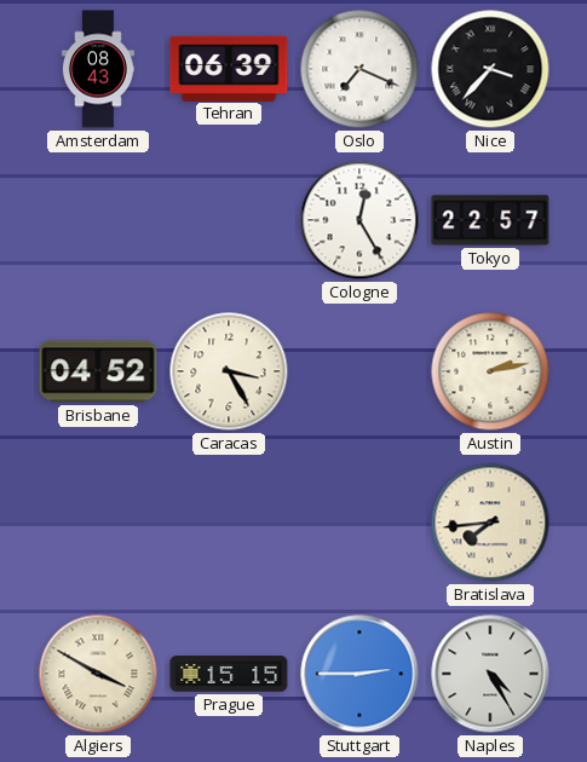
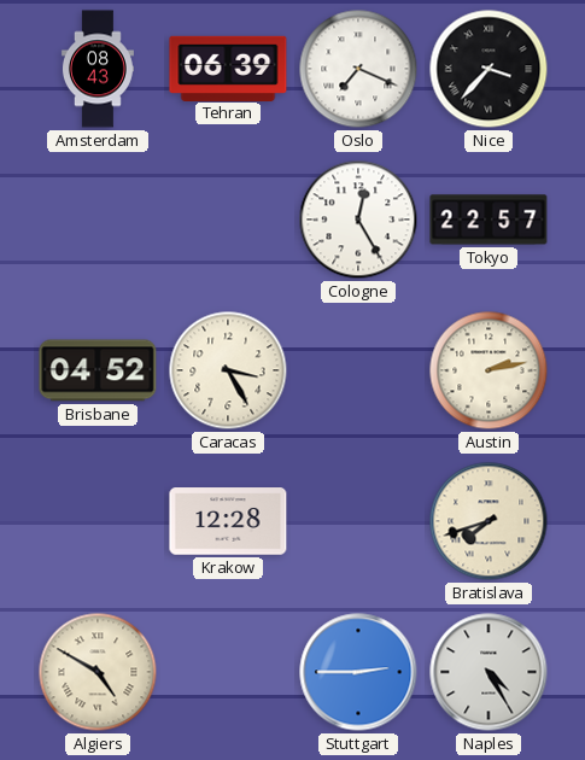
Krakow: none -> 12:28 (228, 521)
Bratislava: 7:44 -> 7:42 (489, 521)
Algiers: 3:50 -> 4:50 (98, 672)
Prague: 15:15 -> none (229, 674)
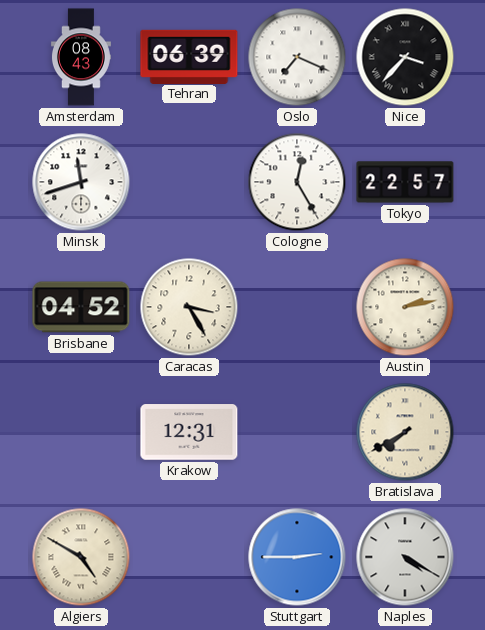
Minsk: none -> 11:42 (81, 182)
Krakow: 12:28 -> 12:31 (189, 432)
Bratislava: 7:42 -> 7:40 (405, 432)
Naples: 4:25 -> 4:20 (405, 557)
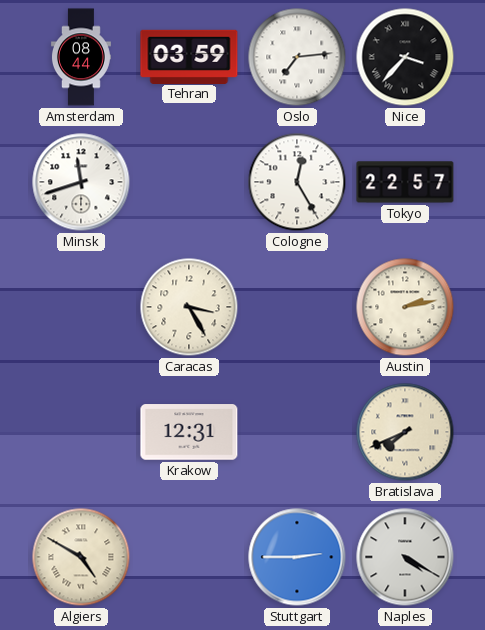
Amsterdam: 08:43 -> 08:44 (81, 57)
Tehran: 06:39 -> 03:59 (189, 56)
Oslo: 7:19 -> 7:14 (297, 57)
Brisbane: 04:52 -> none (81, 307)
Bratislava: 7:40 -> 7:41 (405, 432)
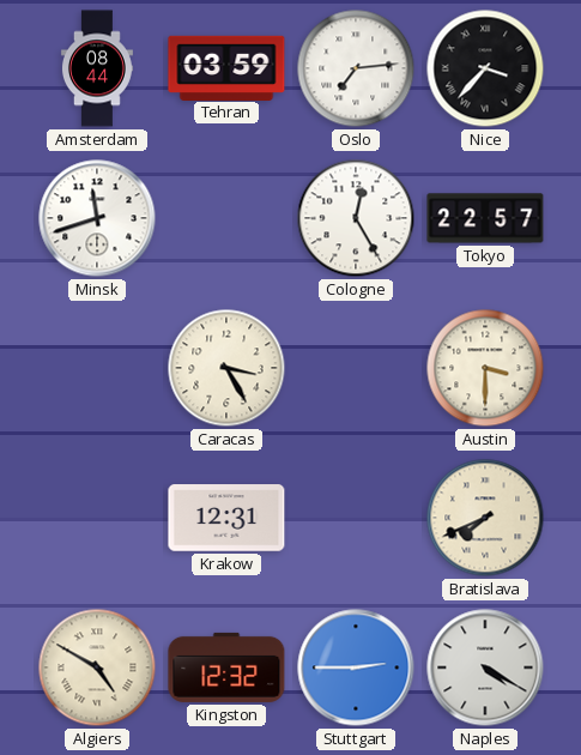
Austin: 2:13 -> 3:30 (485, 368)
Kingston: none -> 12:32 (226, 668)
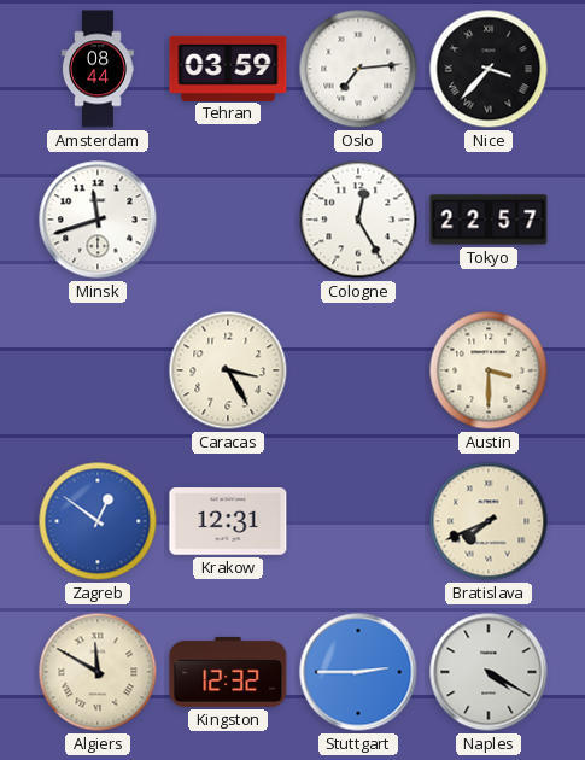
Zagreb: none -> 12:51 (98, 521)
Algiers: 4:50 -> 11:50 (98, 672)
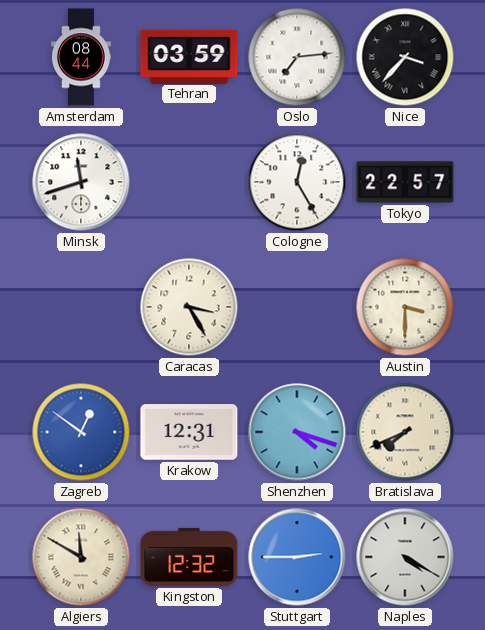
Shenzhen: none -> 4:18 (297, 432)
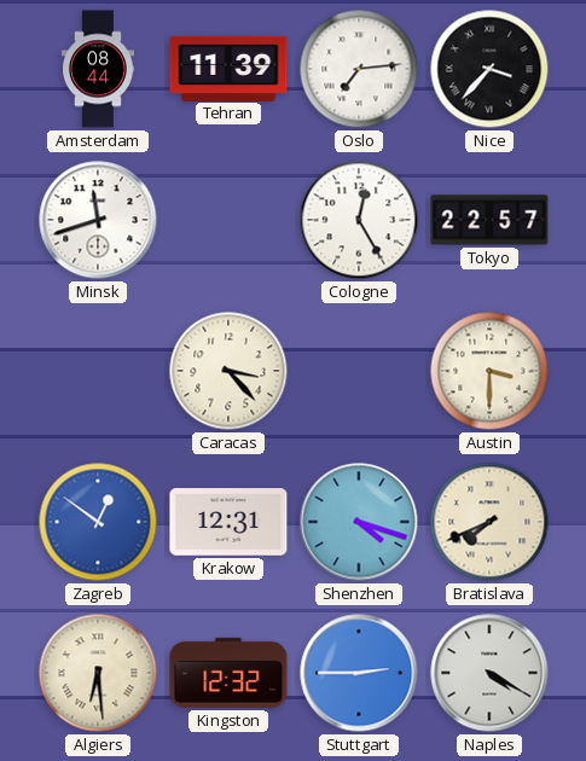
Tehran: 03:59 -> 11:39 (228, 68)
Caracas: 3:25 -> 3:23 (228, 371)
Algiers: 11:50 -> 6:29 (98, 673)
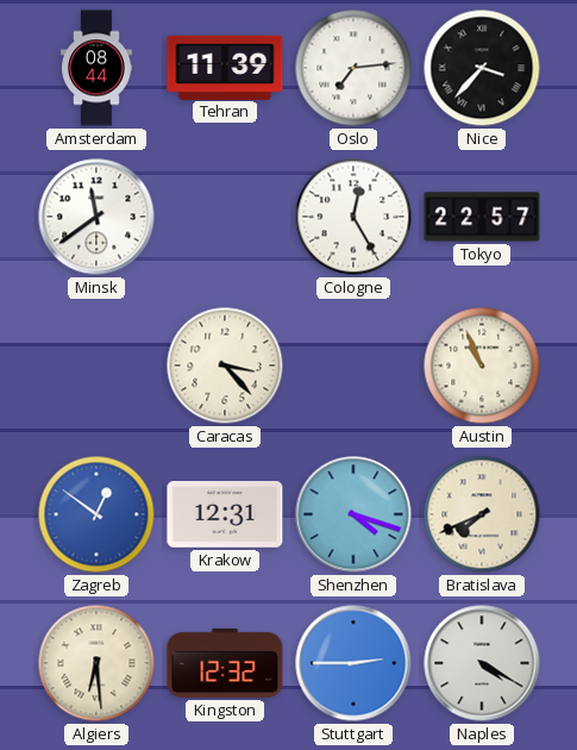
Minsk: 11:42 -> 11:39 (96, 217)
Austin: 3:30 -> 10:56 (482, 365)
